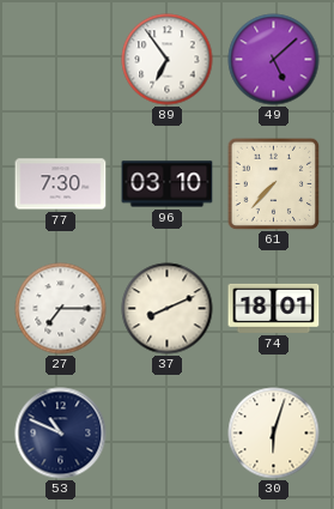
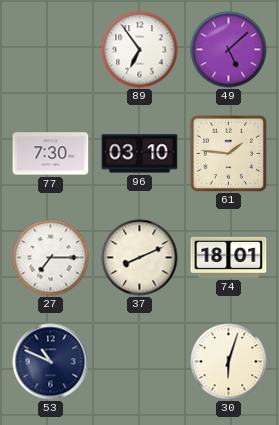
61: 7:37 -> 1:46 (228, 153)
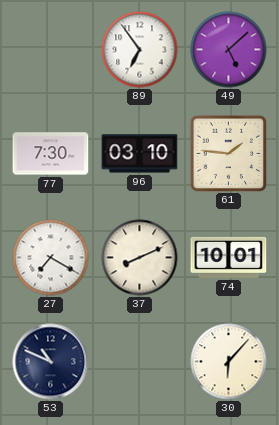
27: 7:15 -> 7:20 (51, 258)
74: 18:01 -> 10:01 (229, 257)
30: 6:03 -> 6:07 (229, 362)
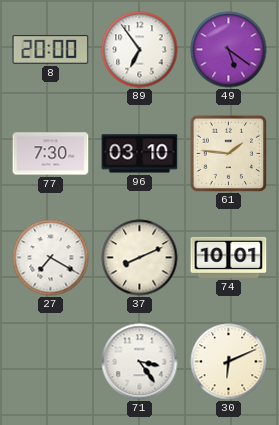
8: none -> 20:00 (51, 50)
49: 5:08 -> 5:21 (229, 50)
53: 10:49 -> none (51, 362)
71: none -> 3:24 (140, 362)
30: 6:07 -> 6:11 (229, 362)
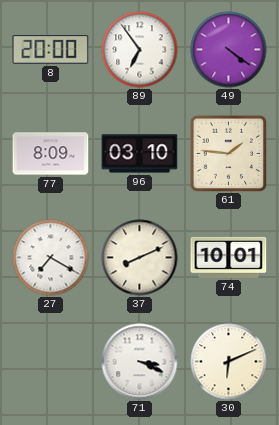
49: 5:21 -> 4:21 (229, 50)
77: 7:30 -> 8:09 (51, 154)
71: 3:24 -> 3:19 (140, 362)
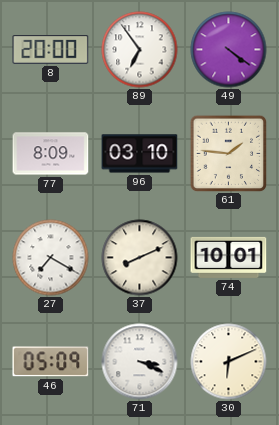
46: none -> 05:09 (51, 362)
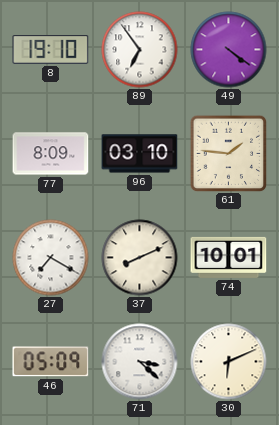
8: 20:00 -> 19:10 (51, 50)
71: 3:19 -> 3:22 (140, 362)
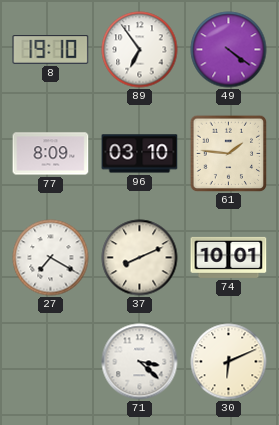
46: 05:09 -> none (51, 362)
